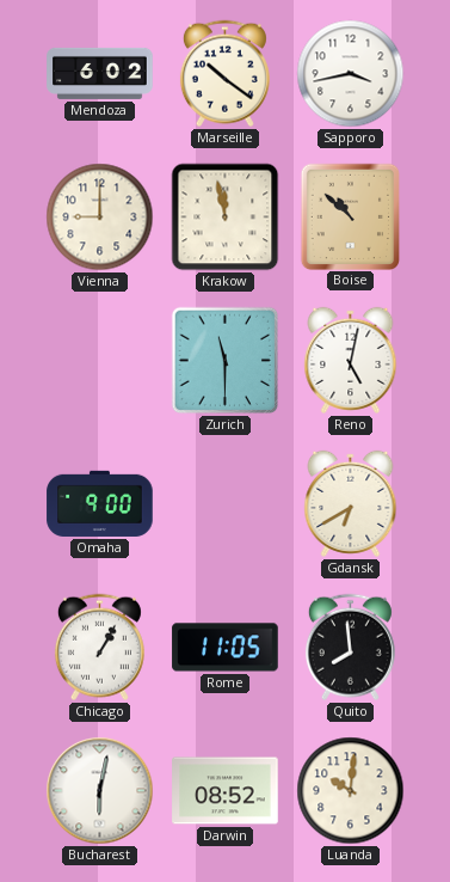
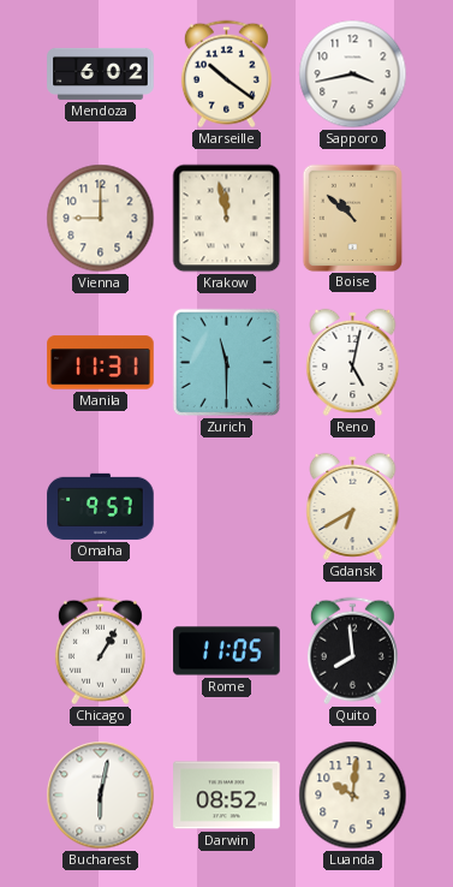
Manila: none -> 11:31 (101, 363)
Omaha: 9:00 -> 9:57 (101, 506)
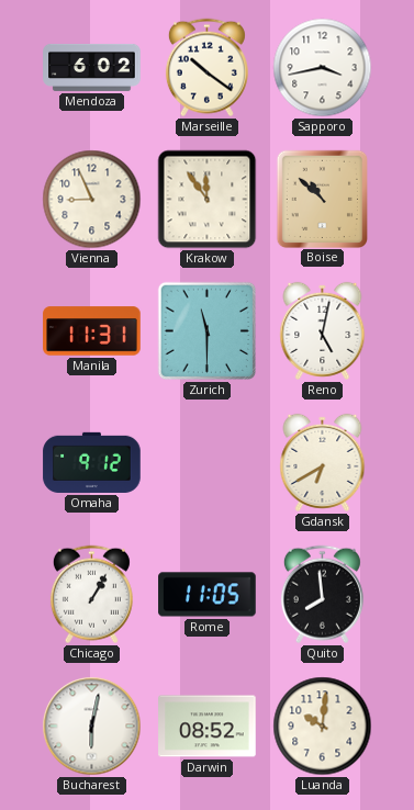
Vienna: 9:00 -> 8:56 (92, 200)
Krakow: 11:58 -> 11:54 (208, 200)
Omaha: 9:57 -> 9:12 (92, 462)
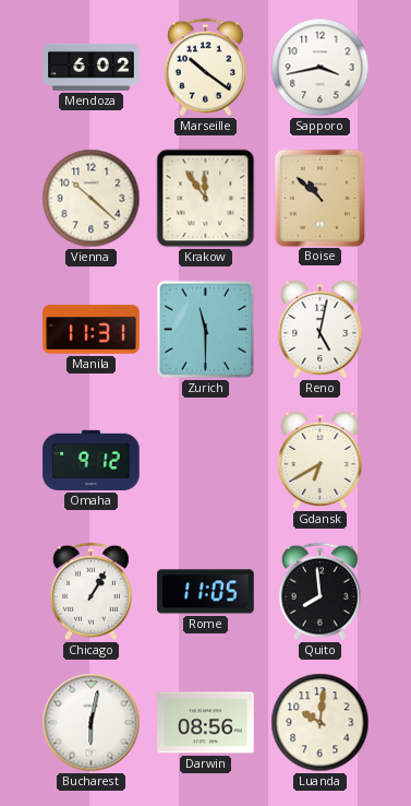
Vienna: 8:56 -> 10:22 (92, 199)
Darwin: 08:52 -> 08:56 (206, 723)
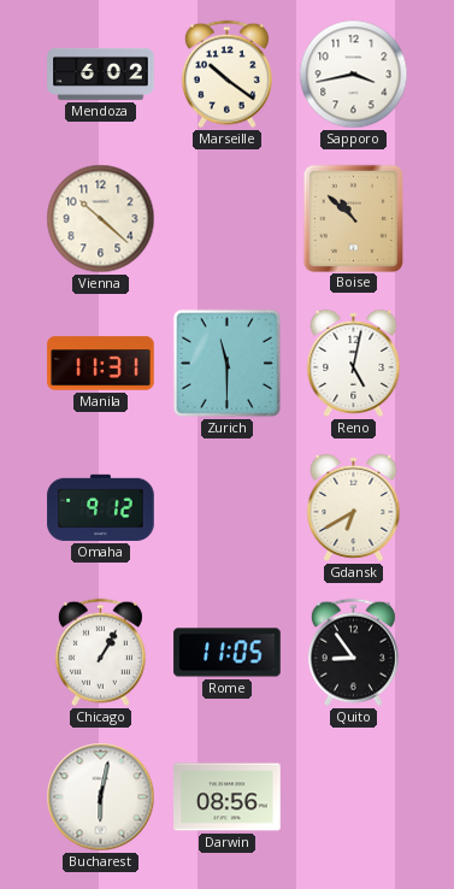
Krakow: 11:54 -> none (206, 199)
Quito: 7:59 -> 8:54 (353, 653)
Luanda: 10:01 -> none (321, 723)
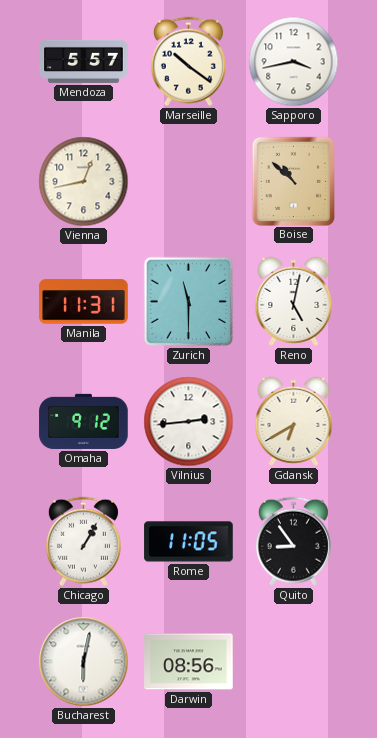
Mendoza: 6:02 -> 5:57 (84, 61)
Vienna: 10:22 -> 12:43 (84, 182)
Vilnius: none -> 2:44 (189, 422)
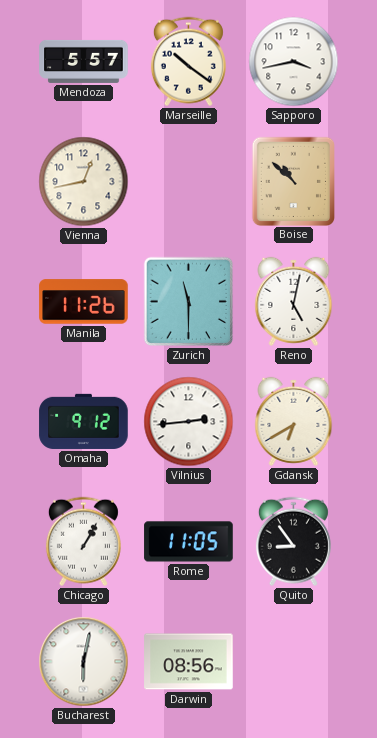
Manila: 11:31 -> 11:26 (84, 302)
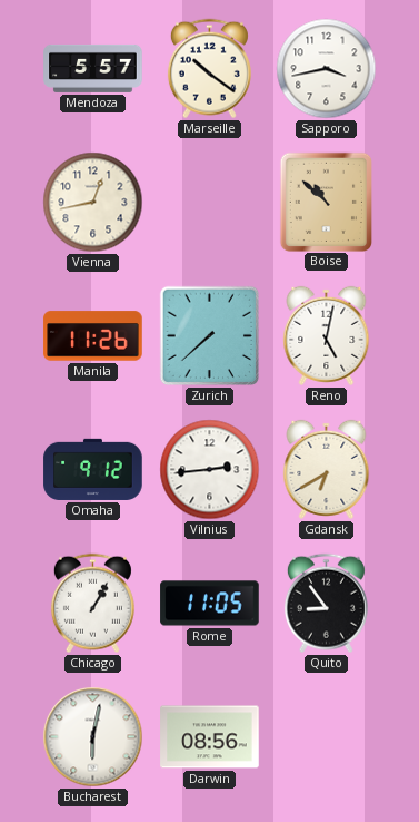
Zurich: 11:30 -> 7:38 (210, 336)
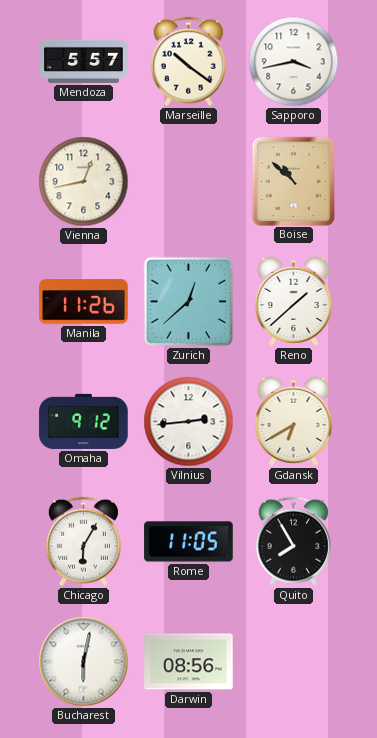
Zurich: 7:38 -> 12:38 (189, 302)
Reno: 5:02 -> 1:38 (294, 301)
Chicago: 1:05 -> 6:05 (83, 542)
Quito: 8:54 -> 7:55 (293, 542)
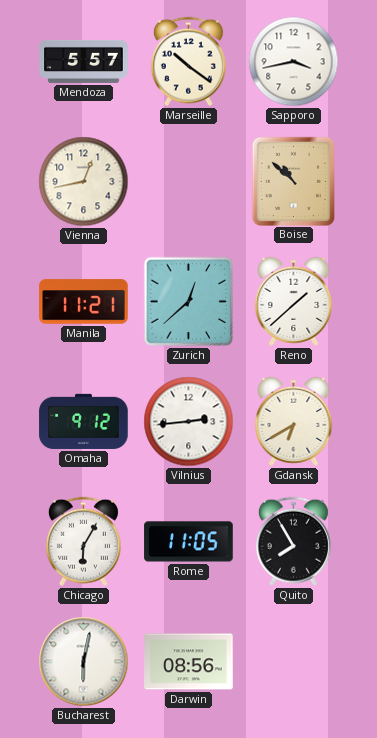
Manila: 11:26 -> 11:21 (84, 302)
